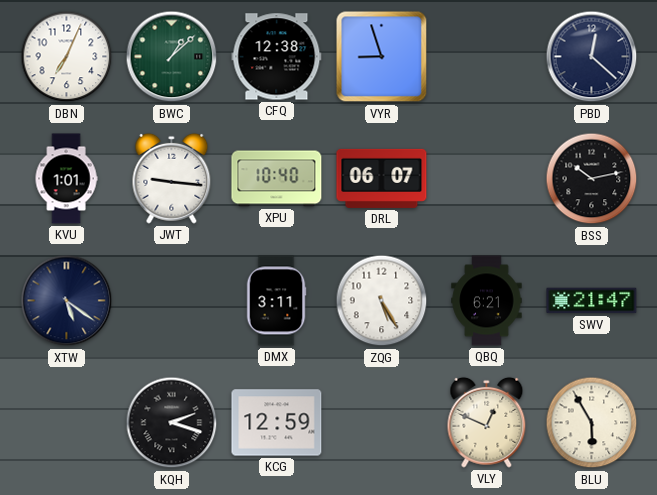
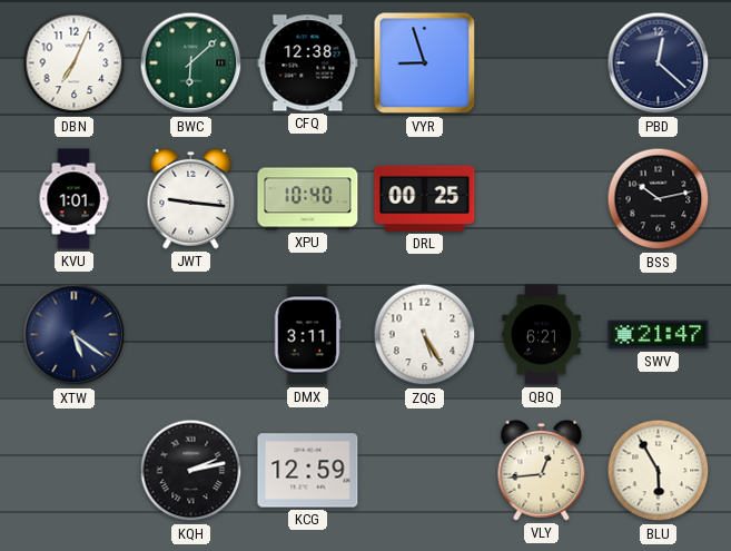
BWC: 1:08 -> 6:08 (191, 63)
DRL: 06:07 -> 00:25 (425, 198)
KQH: 2:18 -> 2:13 (191, 471)
VLY: 12:49 -> 12:44 (542, 470)
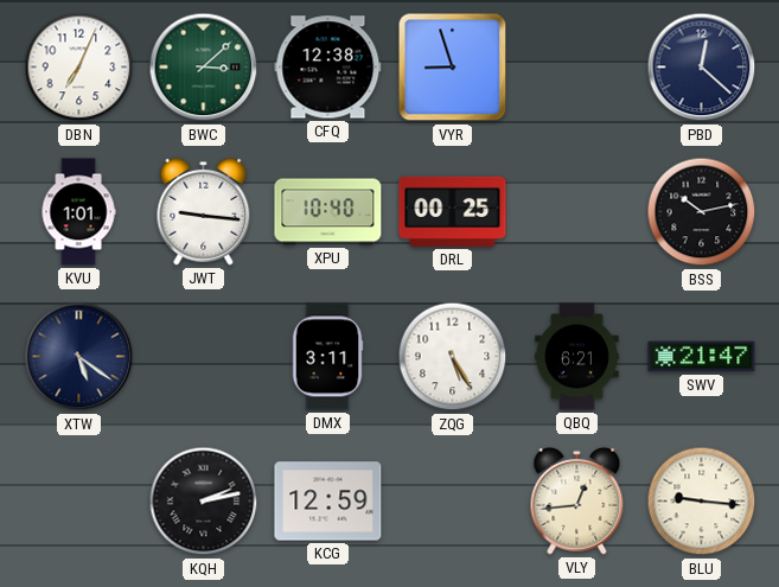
BWC: 6:08 -> 3:08 (204, 68)
BLU: 5:55 -> 9:16 (702, 502)
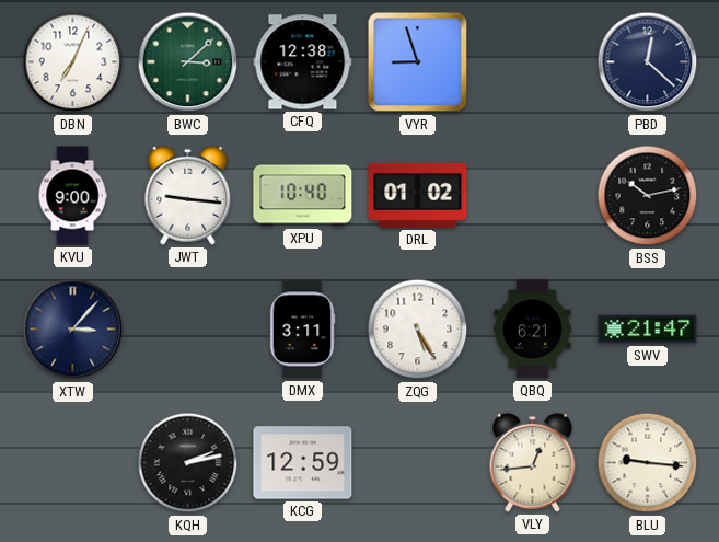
KVU: 1:01 -> 9:00 (72, 196)
DRL: 00:25 -> 01:02 (418, 195)
XTW: 5:21 -> 3:07 (73, 330)
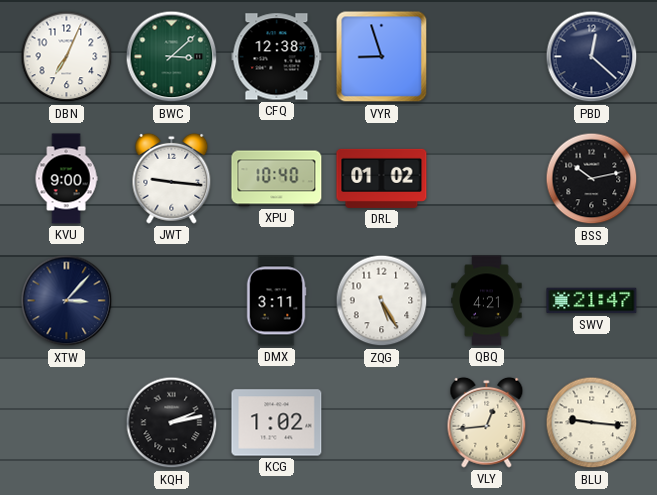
QBQ: 6:21 -> 4:21 (487, 301)
KCG: 12:59 -> 1:02 (277, 423)
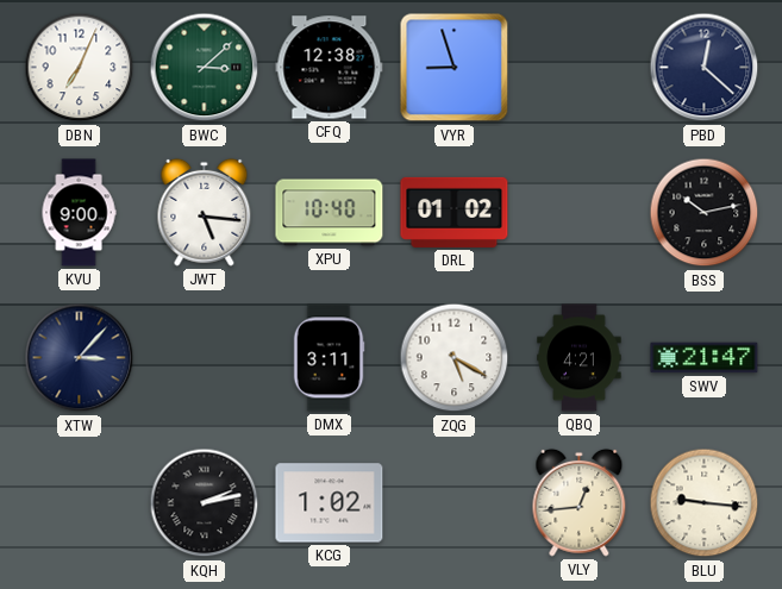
JWT: 9:16 -> 5:16 (205, 212)
ZQG: 5:25 -> 5:20 (455, 358)
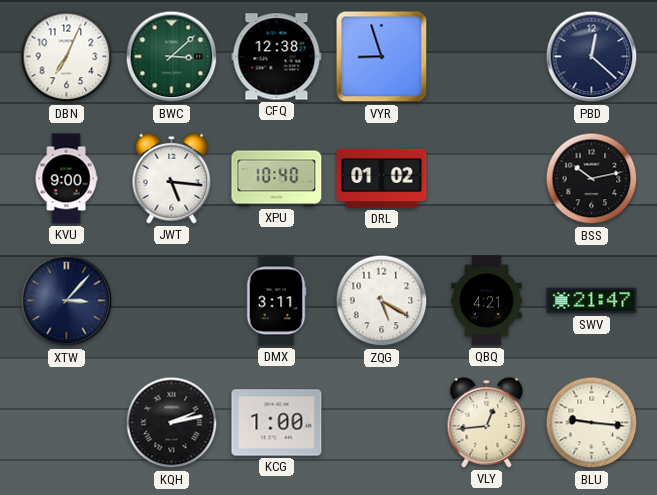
KCG: 1:02 -> 1:00 (277, 423)
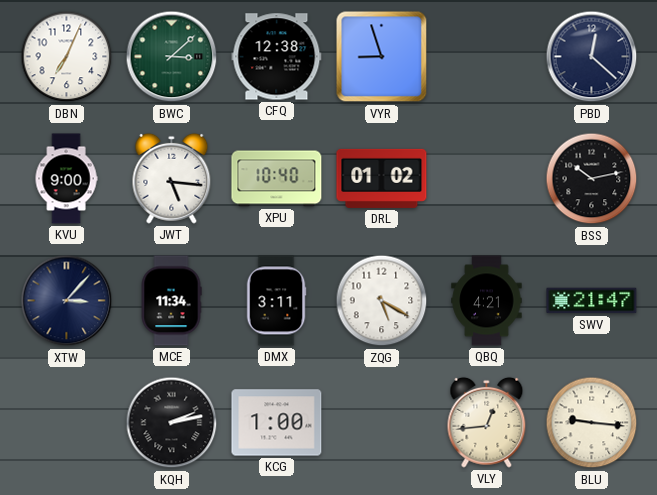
MCE: none -> 11:34 (171, 301)
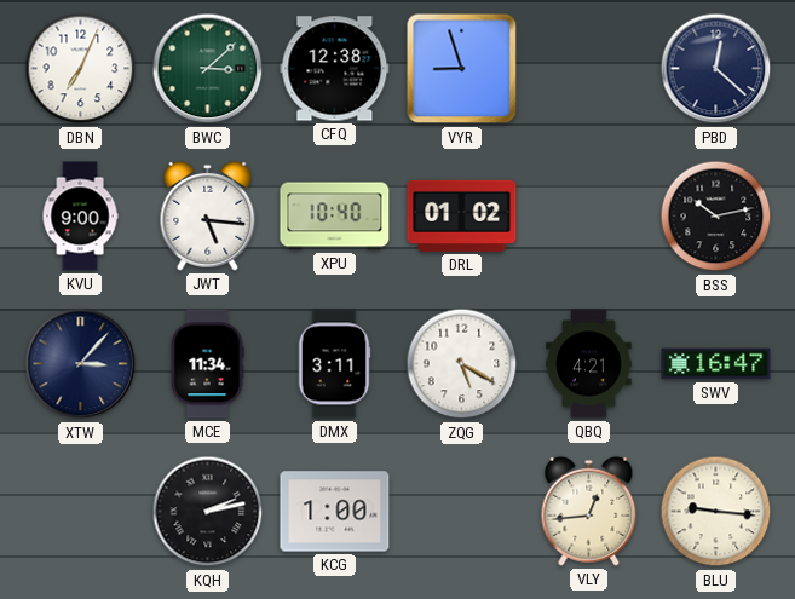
SWV: 21:47 -> 16:47 (716, 364)
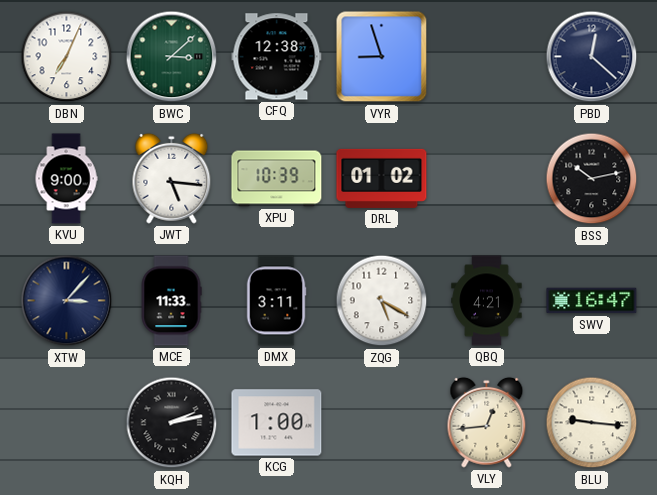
XPU: 10:40 -> 10:39 (277, 179)
MCE: 11:34 -> 11:33 (171, 301)
